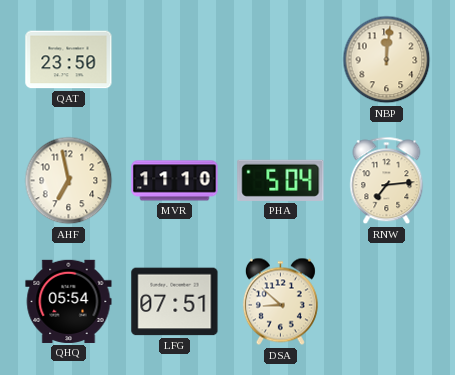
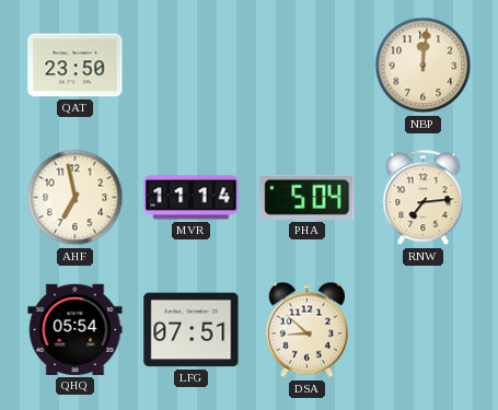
MVR: 11:10 -> 11:14 (192, 198)
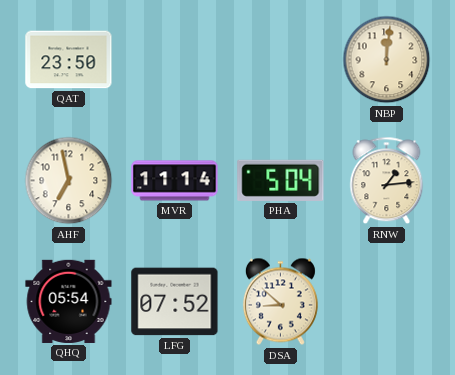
RNW: 7:14 -> 1:14 (387, 181)
LFG: 07:51 -> 07:52 (175, 302)
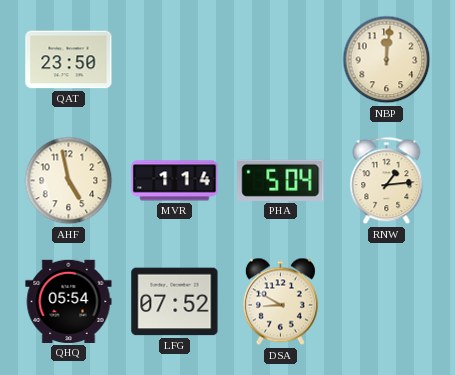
AHF: 6:58 -> 4:58 (69, 181)
MVR: 11:14 -> 1:14 (175, 181)
DSA: 8:52 -> 8:50 (280, 302)
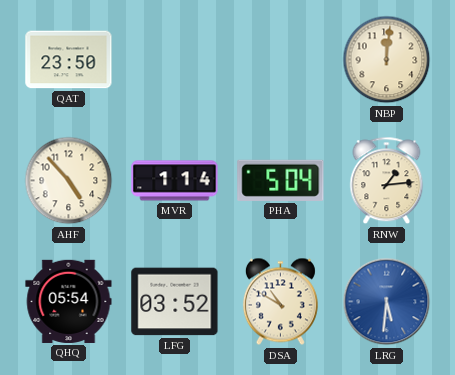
AHF: 4:58 -> 4:53 (69, 181)
LFG: 07:52 -> 03:52 (175, 302)
DSA: 8:50 -> 10:50 (280, 302)
LRG: none -> 5:31 (387, 302)
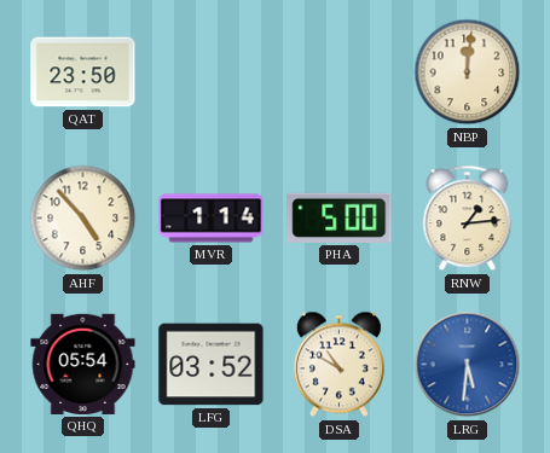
PHA: 5:04 -> 5:00 (340, 217)
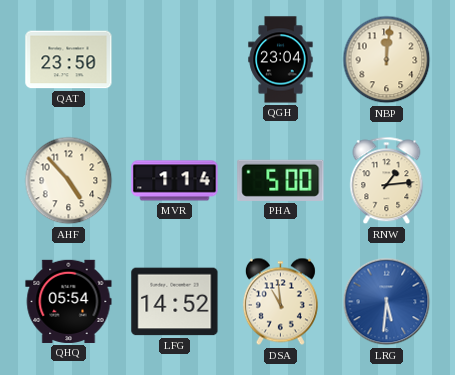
QGH: none -> 23:04 (281, 60)
LFG: 03:52 -> 14:52 (175, 302)
DSA: 10:50 -> 10:59 (280, 302)
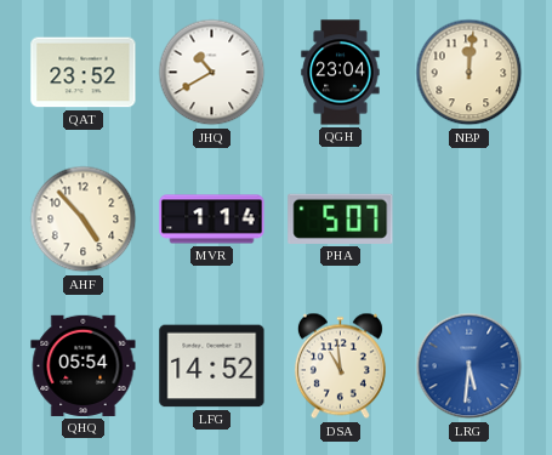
QAT: 23:50 -> 23:52 (84, 73)
JHQ: none -> 10:40 (212, 73)
PHA: 5:00 -> 5:07 (341, 218)
RNW: 1:14 -> none (387, 181)
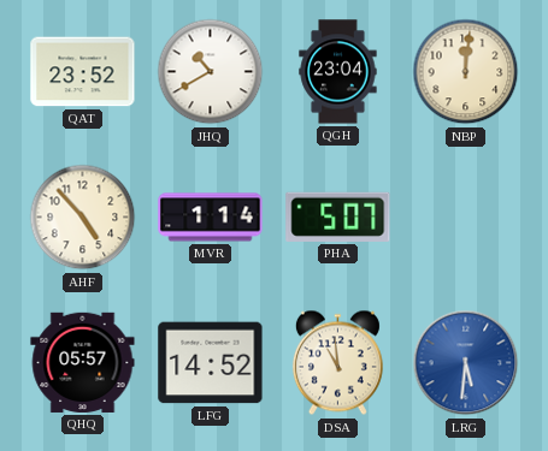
QHQ: 05:54 -> 05:57 (83, 362)
